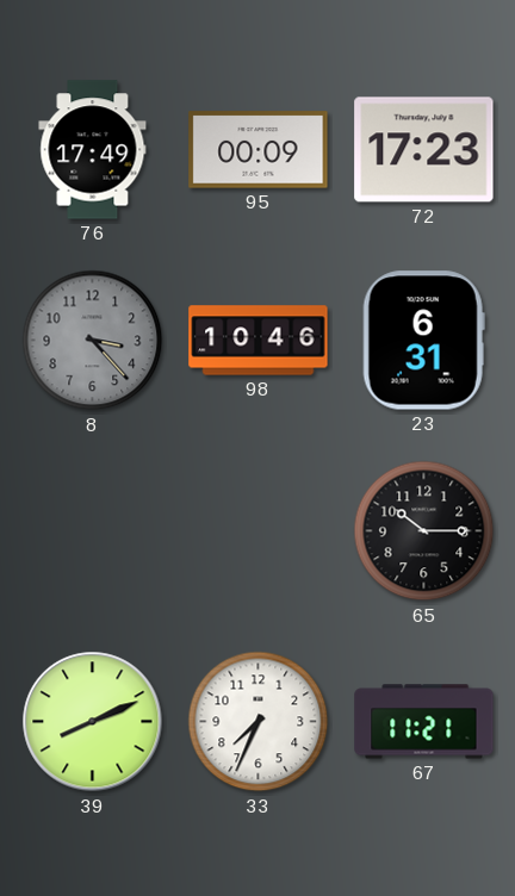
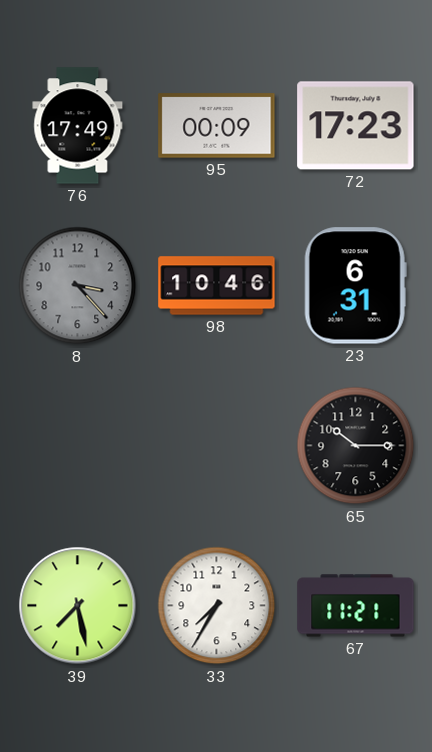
39: 8:11 -> 7:28 (78, 606)
33: 7:34 -> 7:35 (217, 606)
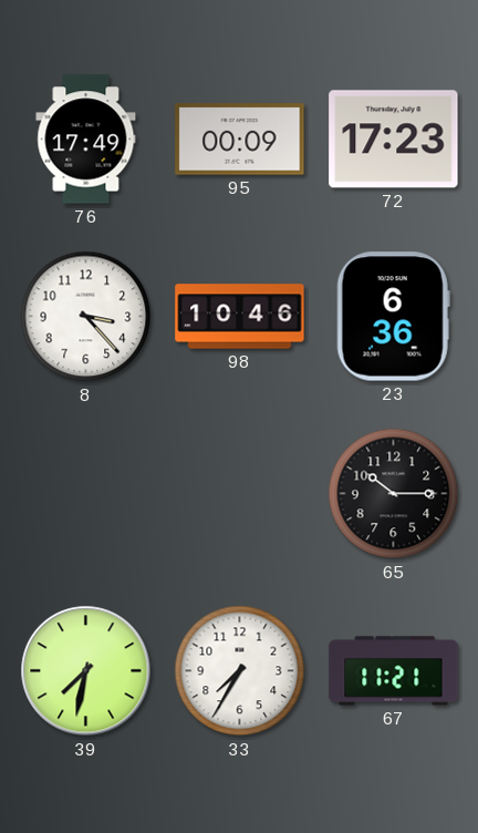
8 dial: grey -> white (86, 317)
23: 6:31 -> 6:36 (393, 317)
39: 7:28 -> 7:32 (86, 671)
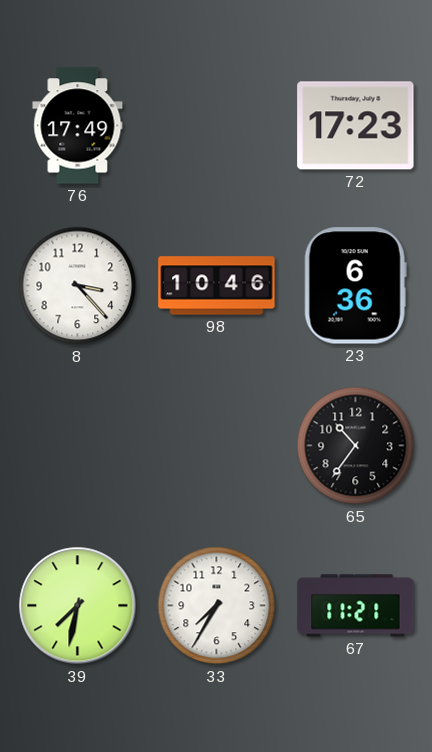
95: 00:09 -> none (240, 140)
65: 10:15 -> 10:36 (356, 446)
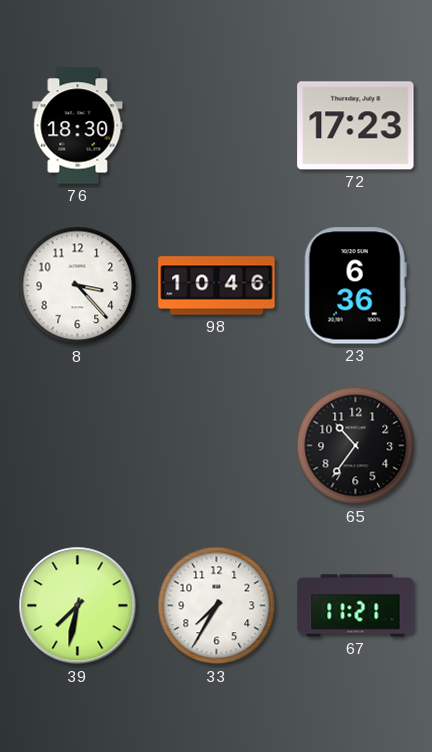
76: 17:49 -> 18:30 (78, 126)
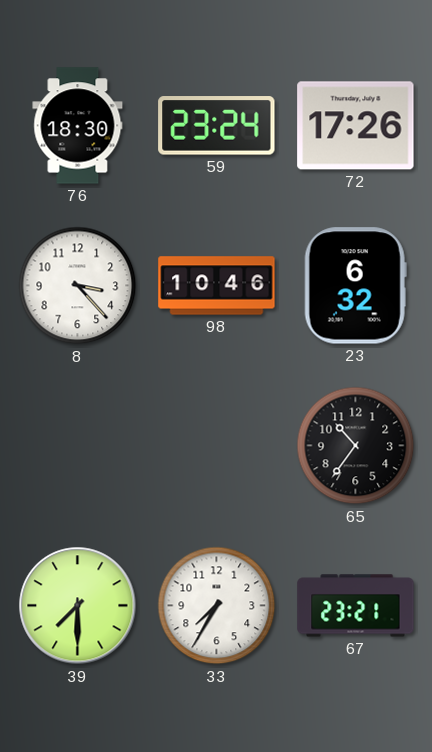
59: none -> 23:24 (217, 126)
72: 17:23 -> 17:26 (356, 126)
23: 6:36 -> 6:32 (355, 286)
39: 7:32 -> 7:30 (78, 606)
67: 11:21 -> 23:21 (356, 606)
